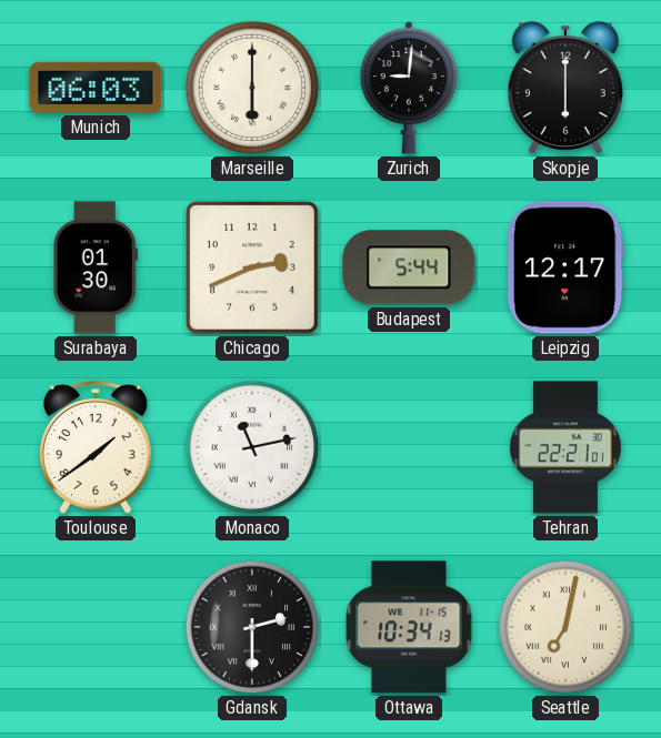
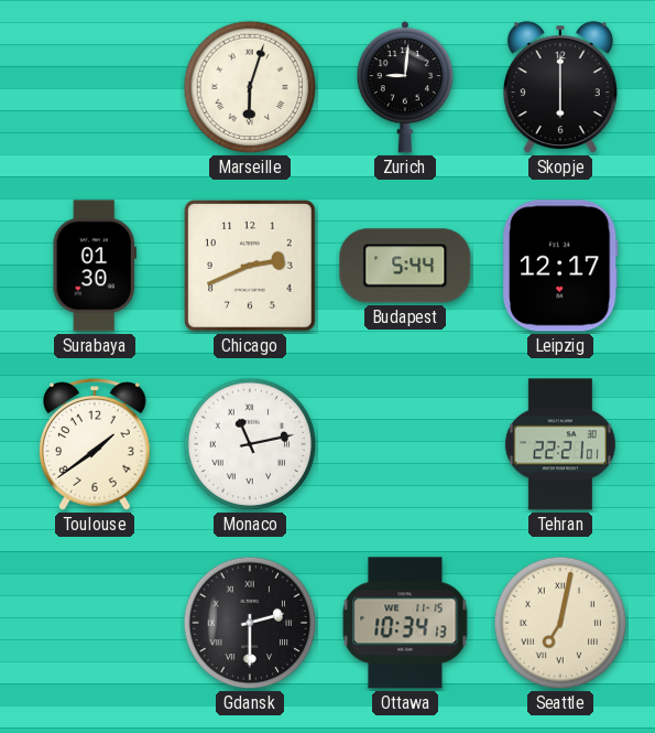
Munich: 06:03 -> none (96, 88)
Marseille: 6:00 -> 6:03 (250, 87)
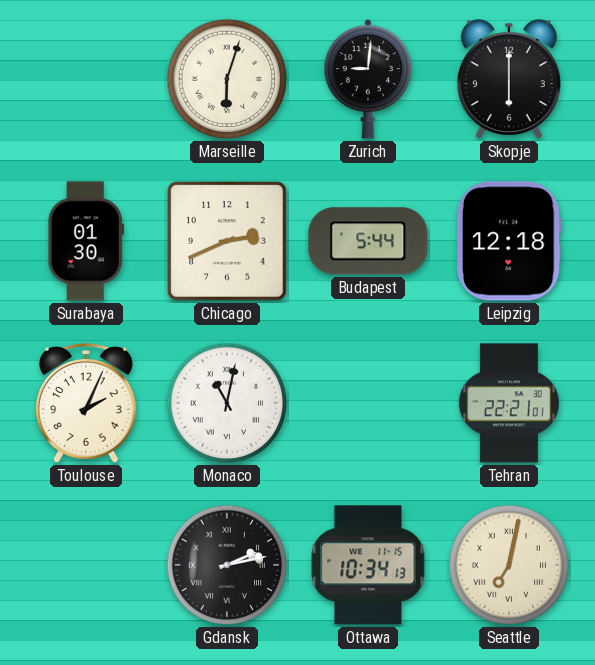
Leipzig: 12:17 -> 12:18 (509, 241)
Toulouse: 1:39 -> 2:04 (87, 403)
Monaco: 11:13 -> 11:02 (227, 403)
Gdansk: 2:30 -> 2:13 (227, 565)
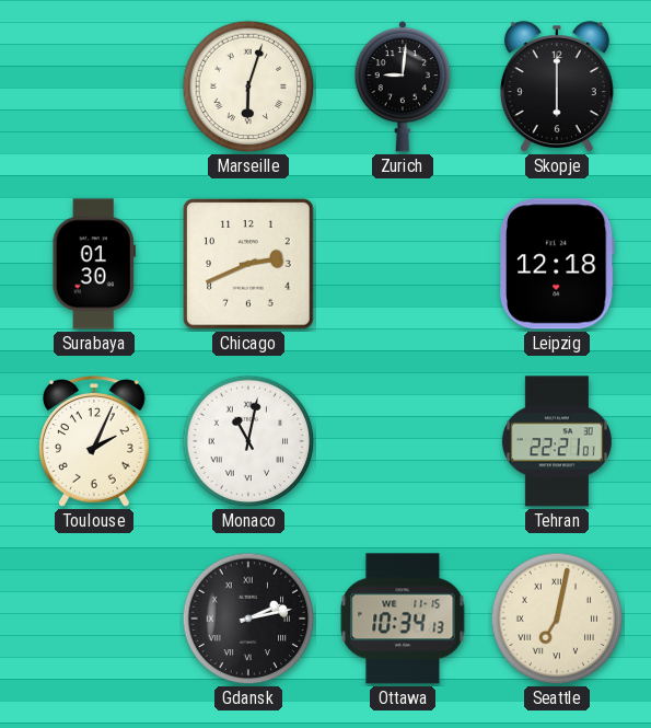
Budapest: 5:44 -> none (368, 241)
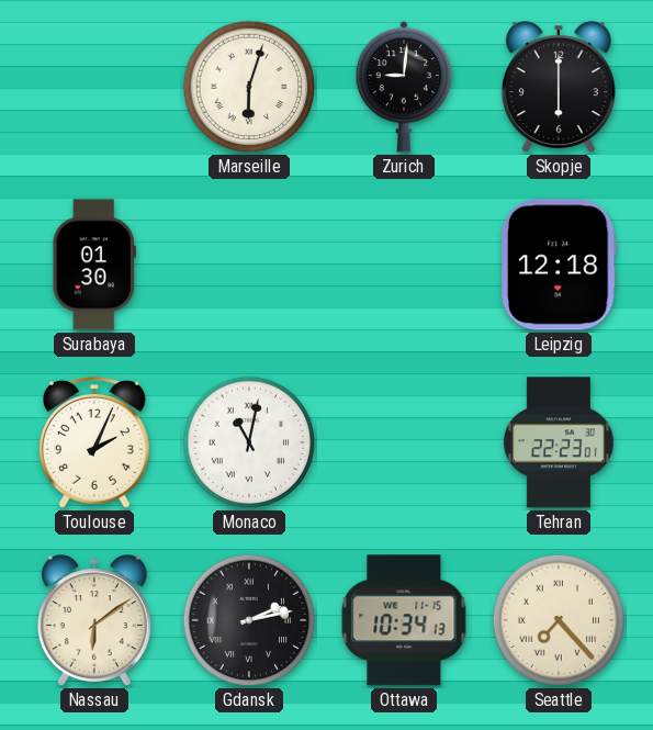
Chicago: 2:41 -> none (248, 264)
Tehran: 22:21 -> 22:23 (559, 442)
Nassau: none -> 6:09 (94, 621)
Seattle: 7:02 -> 7:23 (559, 620)
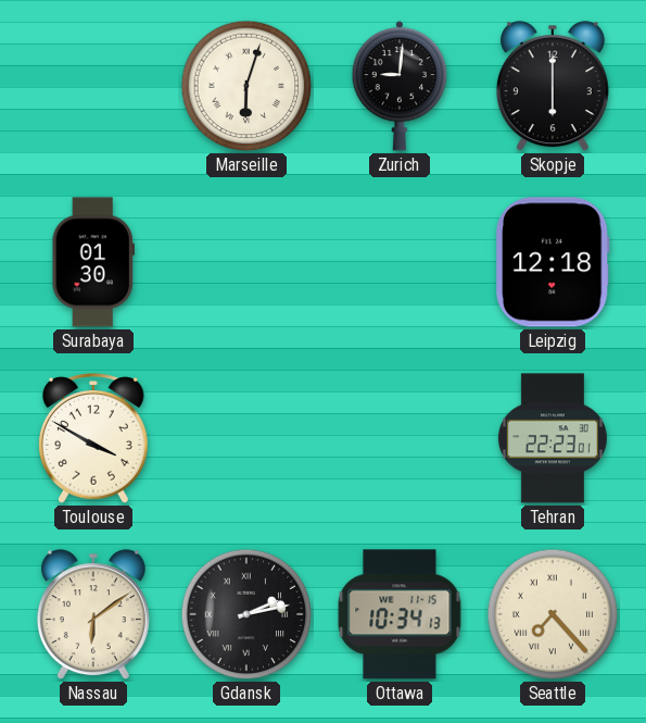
Toulouse: 2:04 -> 3:50 (94, 438)
Monaco: 11:02 -> none (249, 442)
